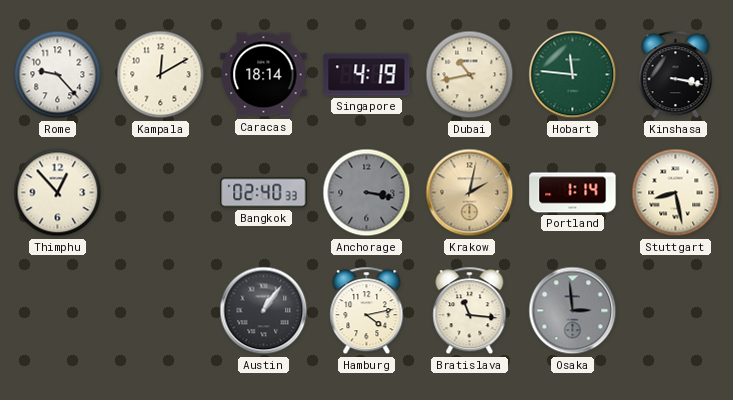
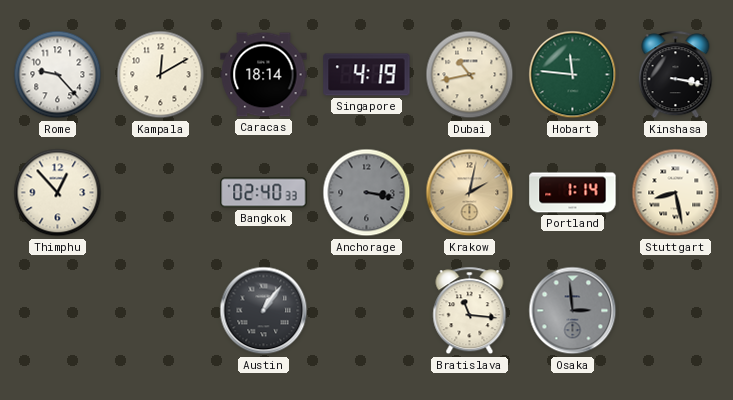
Hamburg: 4:13 -> none (367, 311)
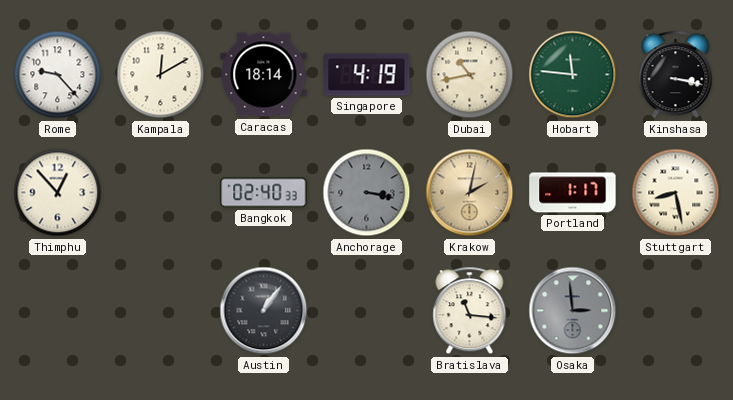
Portland: 1:14 -> 1:17 (573, 193)
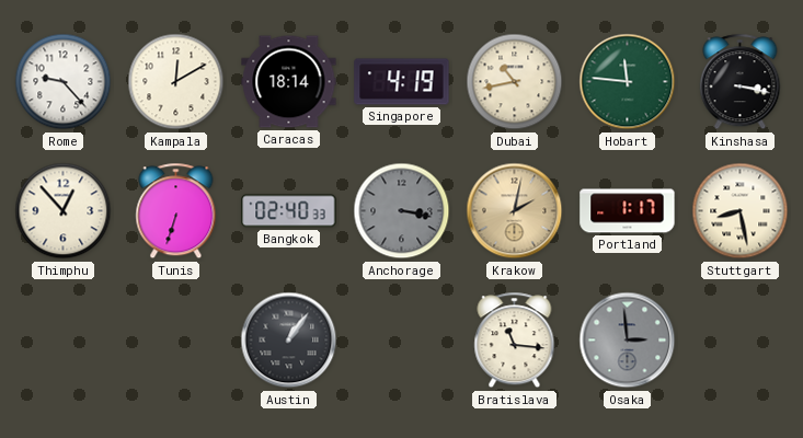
Tunis: none -> 6:33 (176, 211)
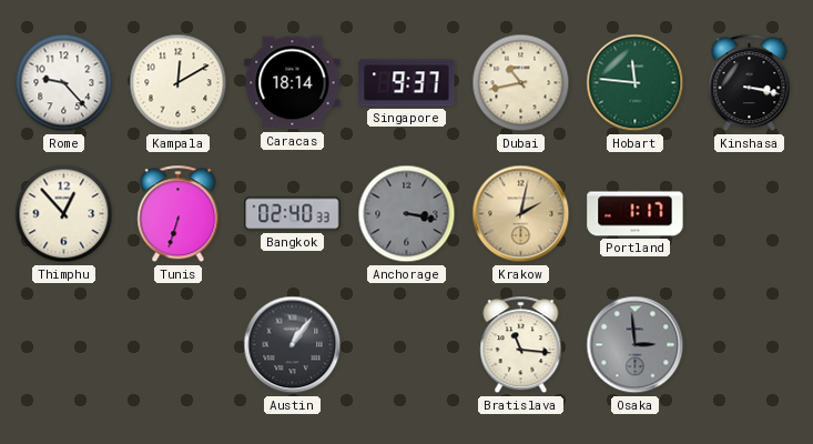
Singapore: 4:19 -> 9:37 (407, 83)
Stuttgart: 8:28 -> none (741, 211)
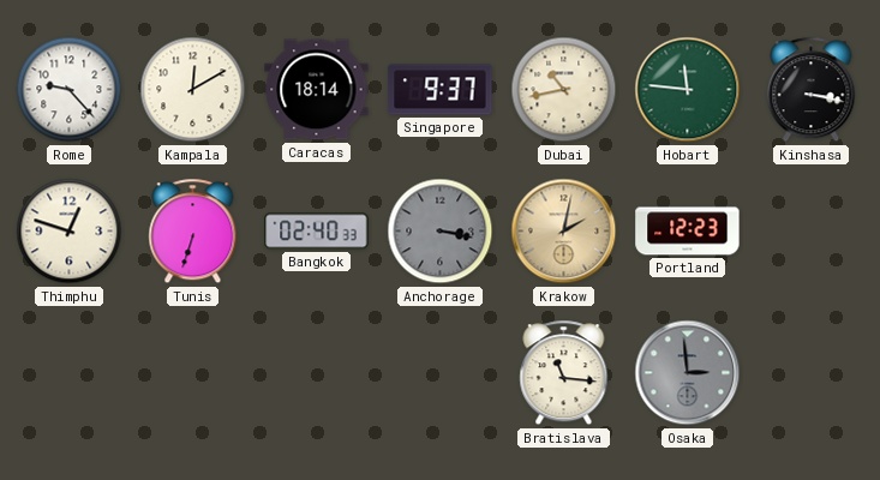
Thimphu: 12:53 -> 12:48 (70, 232)
Portland: 1:17 -> 12:23 (688, 232)
Austin: 1:06 -> none (293, 345)
